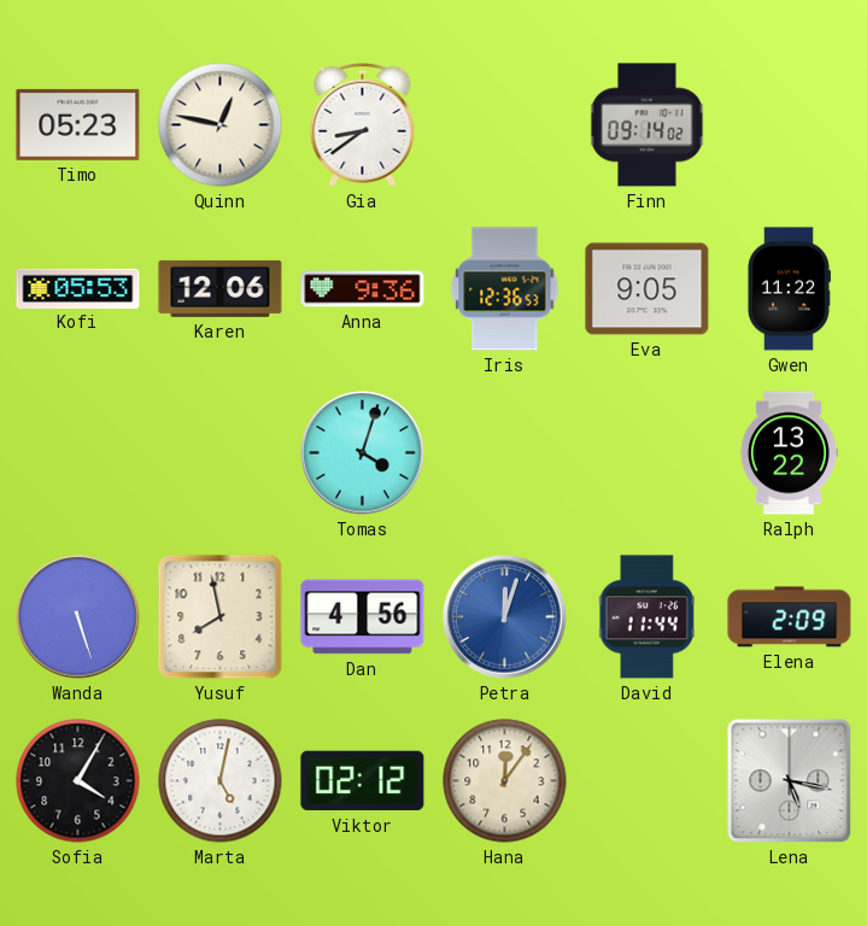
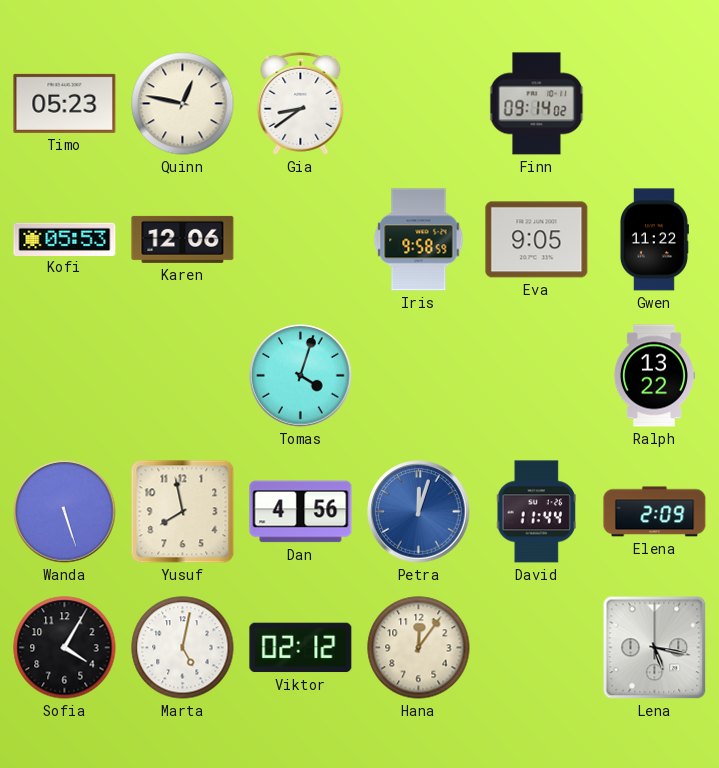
Anna: 9:36 -> none (363, 289)
Iris: 12:36 -> 9:58 (419, 240)
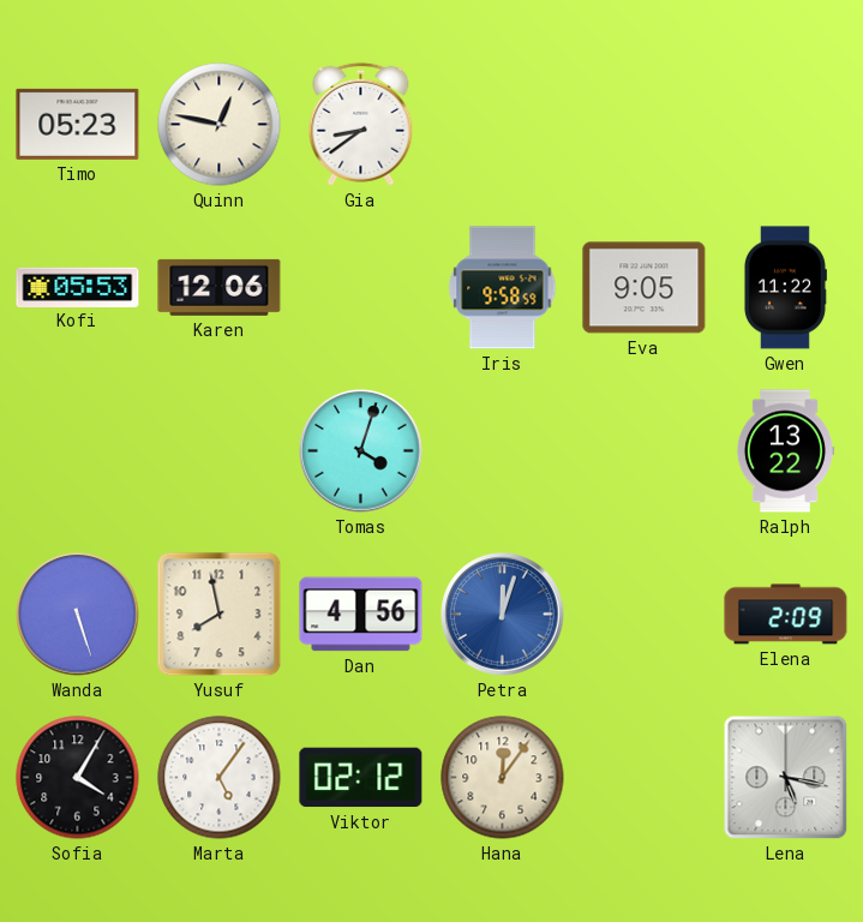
Finn: 09:14 -> none (537, 104)
David: 11:44 -> none (536, 512)
Marta: 5:02 -> 5:06 (220, 778)
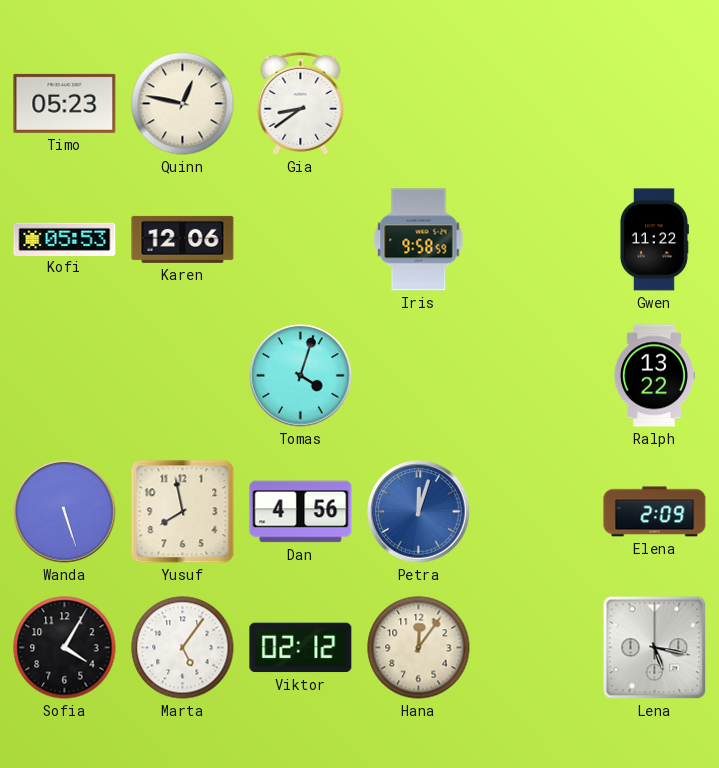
Eva: 9:05 -> none (645, 288)
